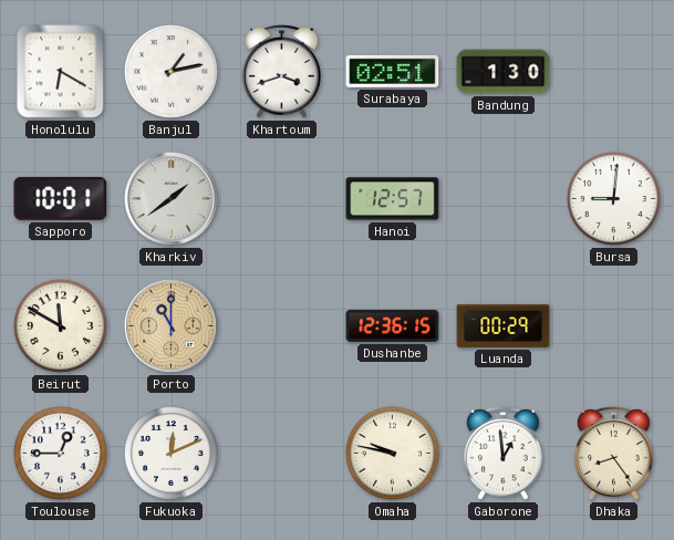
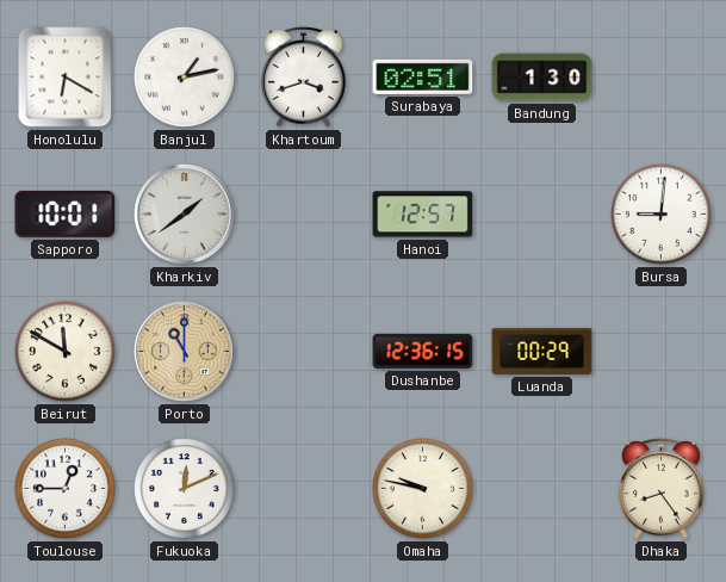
Gaborone: 12:59 -> none (504, 454)
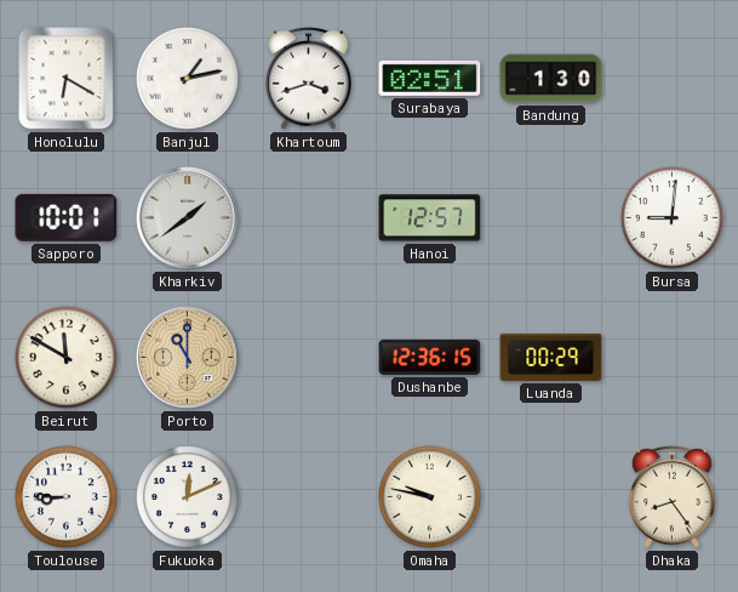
Toulouse: 12:45 -> 8:45 (67, 497)
